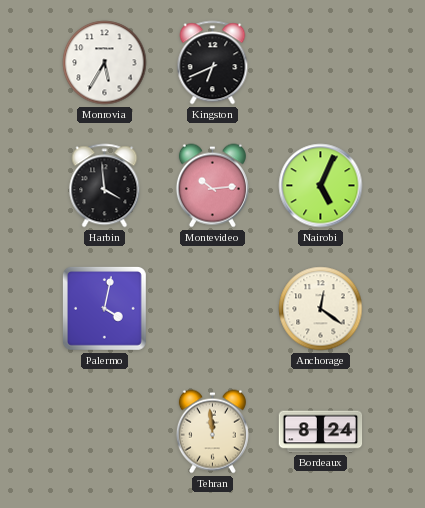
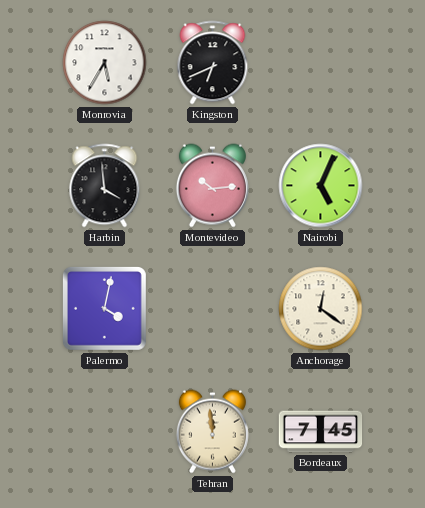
Bordeaux: 8:24 -> 7:45 (321, 432)
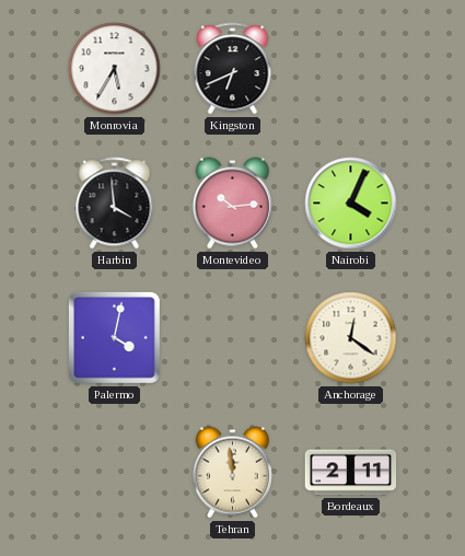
Nairobi: 5:04 -> 4:04 (351, 204)
Bordeaux: 7:45 -> 2:11 (351, 473)
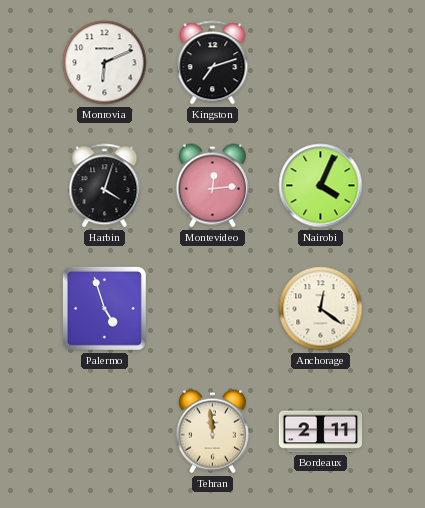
Monrovia: 5:35 -> 6:11 (105, 63)
Kingston: 6:41 -> 7:12 (213, 63)
Harbin: 3:59 -> 4:03 (105, 186)
Montevideo: 10:14 -> 12:14 (212, 186)
Palermo: 4:02 -> 4:57 (104, 308)
